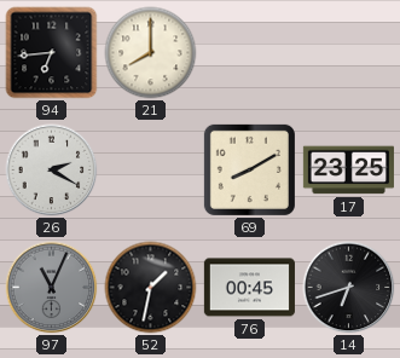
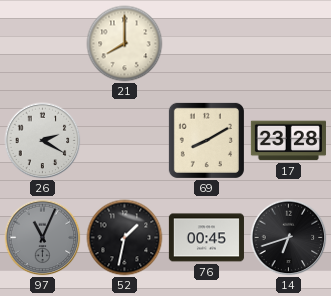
94: 6:44 -> none (52, 53)
17: 23:25 -> 23:28 (288, 141)
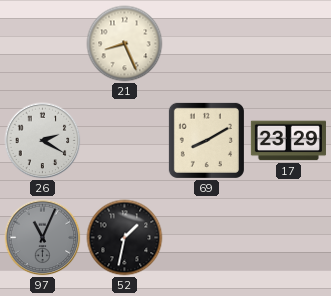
21: 8:00 -> 8:26 (125, 44)
17: 23:28 -> 23:29 (288, 141)
76: 00:45 -> none (206, 238)
14: 6:42 -> none (289, 238)
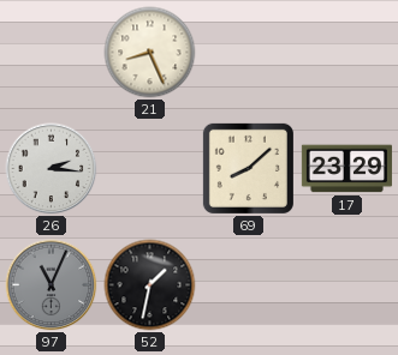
26: 2:20 -> 2:16 (52, 169)
69: 8:10 -> 8:08 (248, 168)
